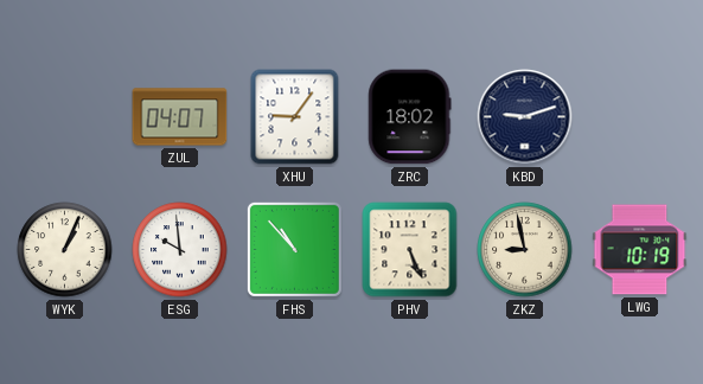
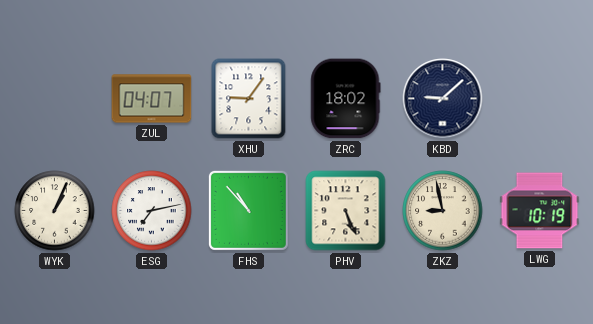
KBD: 9:12 -> 9:08 (443, 99)
ESG: 9:59 -> 7:13 (152, 211)
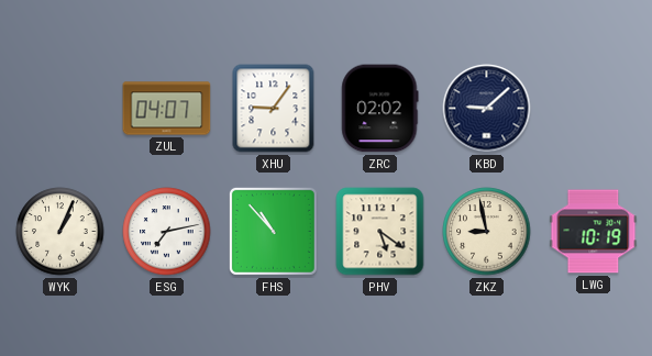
ZRC: 18:02 -> 02:02 (380, 109)
PHV: 5:26 -> 5:21 (380, 232)
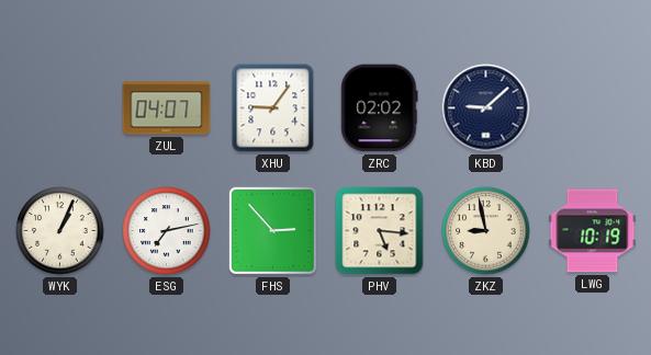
FHS: 10:53 -> 2:53 (272, 230)
PHV: 5:21 -> 5:16 (380, 231)
